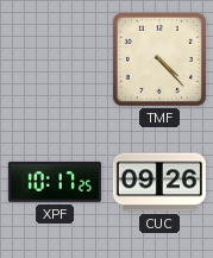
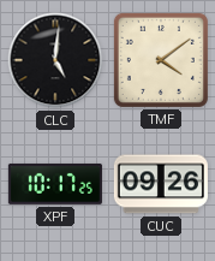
CLC: none -> 5:01 (55, 60)
TMF: 4:23 -> 4:09 (161, 60)
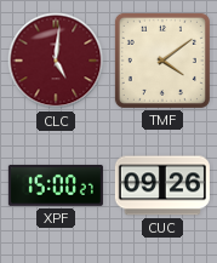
CLC dial: black -> burgundy (56, 61)
XPF: 10:17 -> 15:00 (56, 185)
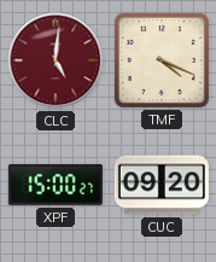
TMF: 4:09 -> 4:19 (162, 60)
CUC: 09:26 -> 09:20 (162, 185)
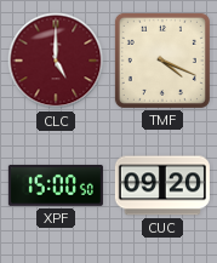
CLC: 5:01 -> 5:00 (56, 61)
XPF: 15:00:27 -> 15:00:50 (56, 185)
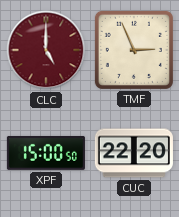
TMF: 4:19 -> 2:56 (134, 50)
CUC: 09:20 -> 22:20 (134, 153)
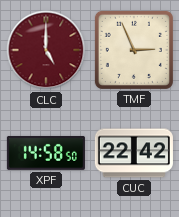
XPF: 15:00 -> 14:58 (46, 153)
CUC: 22:20 -> 22:42 (134, 153)
